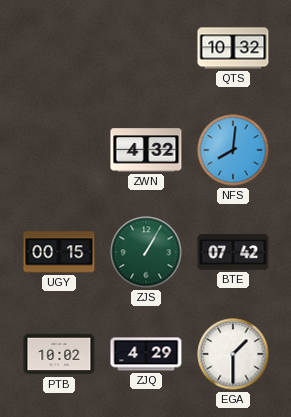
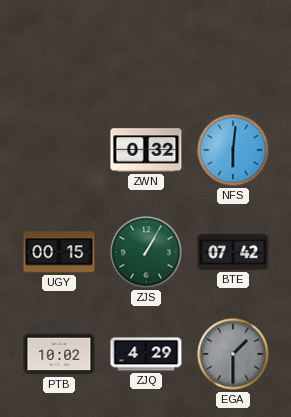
QTS: 10:32 -> none (233, 48)
ZWN: 4:32 -> 0:32 (146, 150)
NFS: 8:01 -> 6:01 (233, 150)
EGA dial: white -> grey (233, 354)
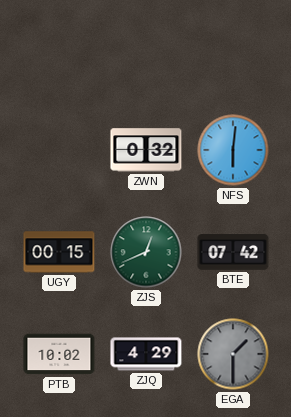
ZJS: 1:05 -> 12:41 (146, 252)
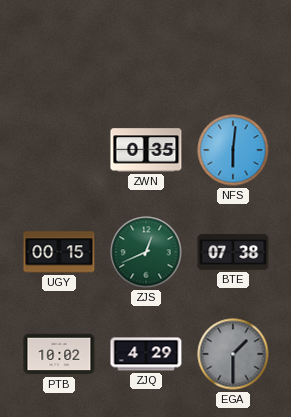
ZWN: 0:32 -> 0:35 (146, 150)
BTE: 07:42 -> 07:38 (233, 252)
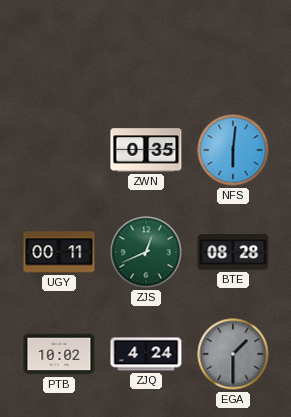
UGY: 00:15 -> 00:11 (59, 252)
BTE: 07:38 -> 08:28 (233, 252)
ZJQ: 4:29 -> 4:24 (146, 354)
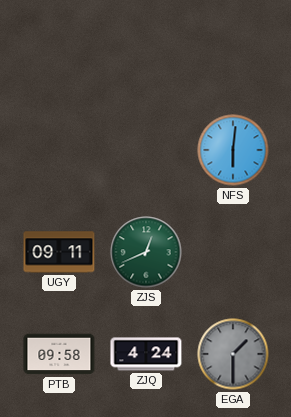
ZWN: 0:35 -> none (146, 150)
UGY: 00:11 -> 09:11 (59, 252)
BTE: 08:28 -> none (233, 252)
PTB: 10:02 -> 09:58 (59, 354)
